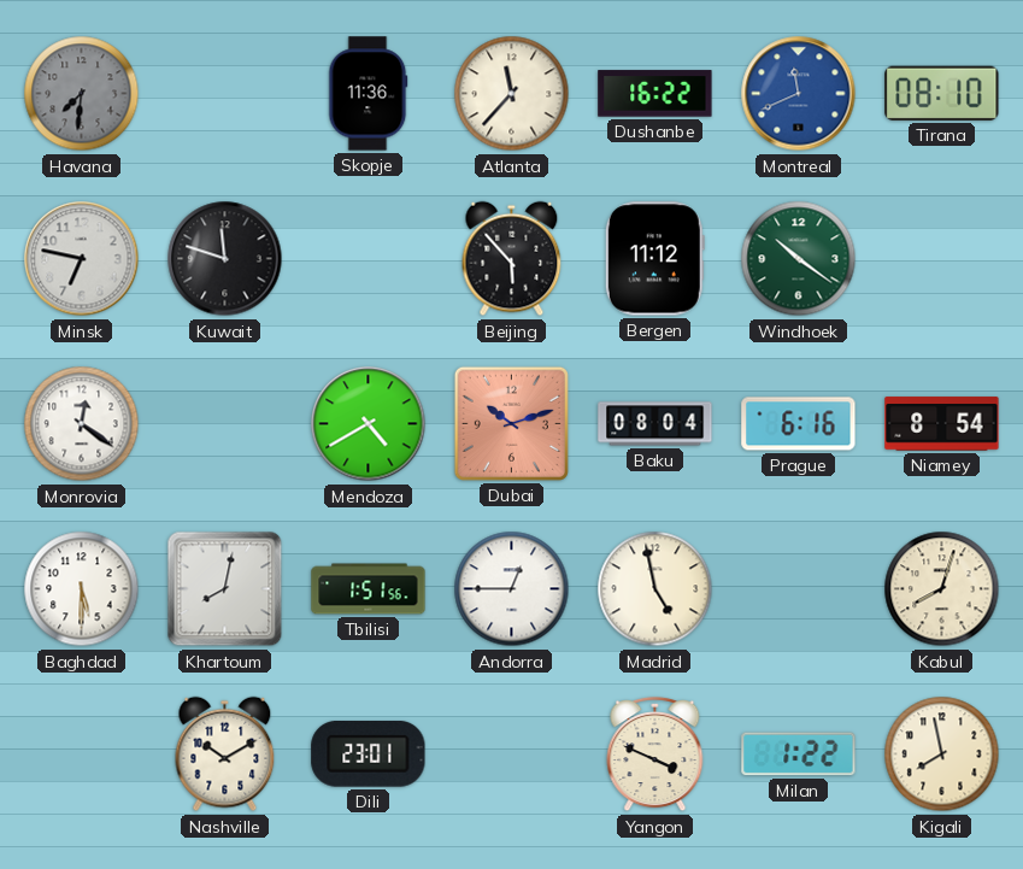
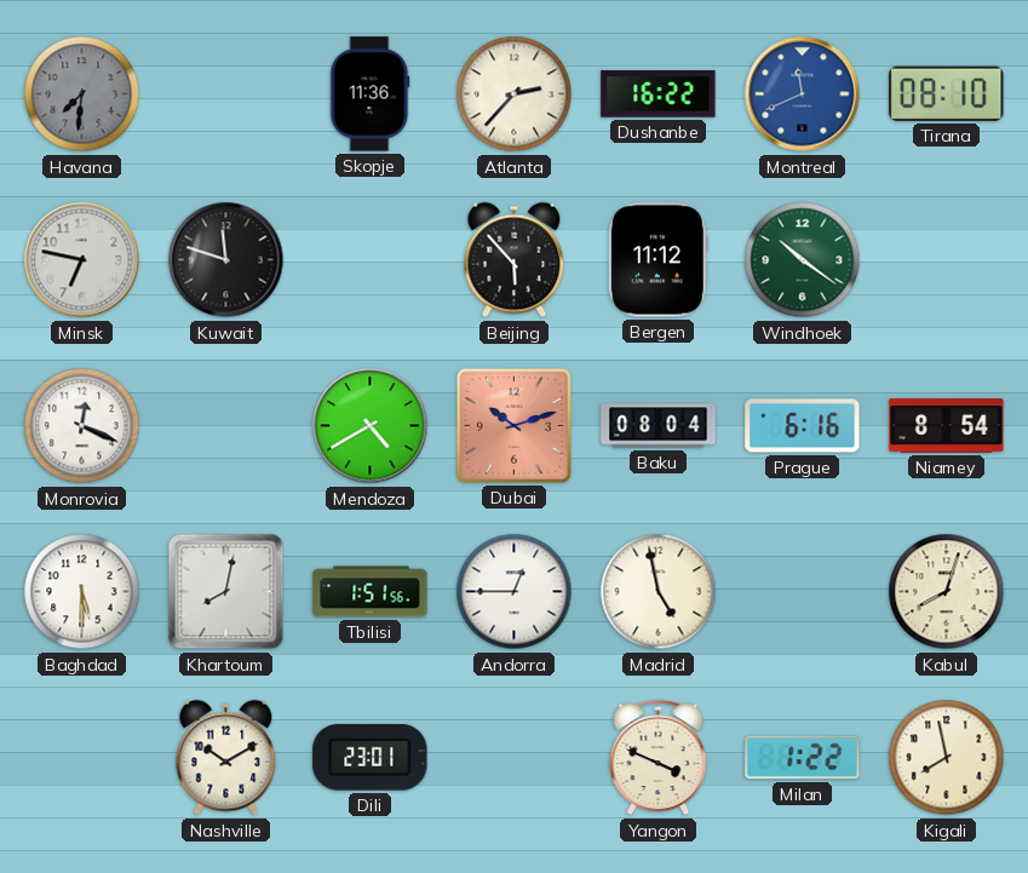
Atlanta: 11:37 -> 2:37 (515, 94)
Monrovia: 12:21 -> 12:19 (82, 426)
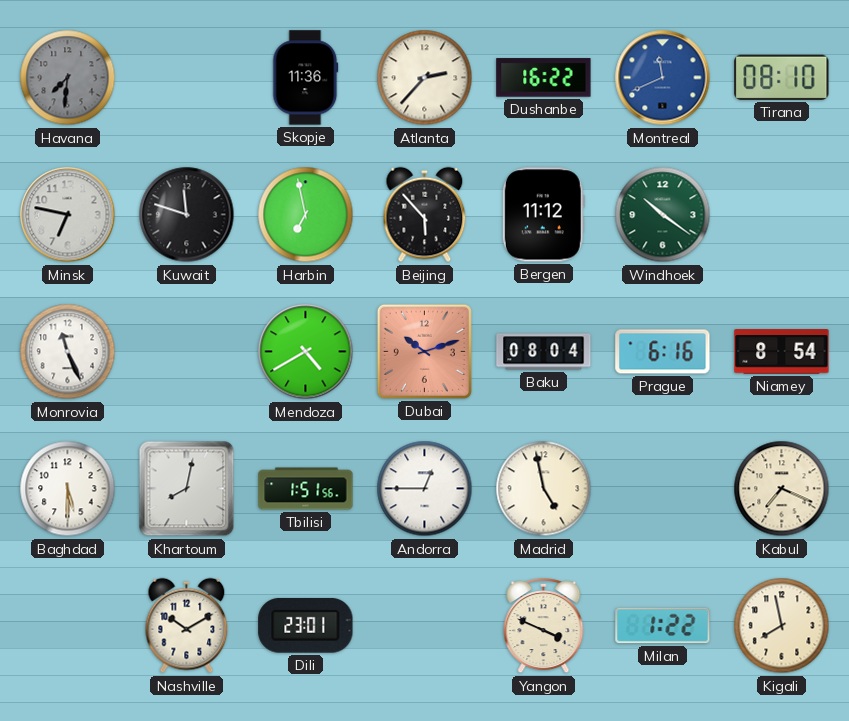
Harbin: none -> 6:58 (306, 215)
Monrovia: 12:19 -> 11:26 (68, 352)
Kabul: 8:03 -> 7:19 (782, 489)
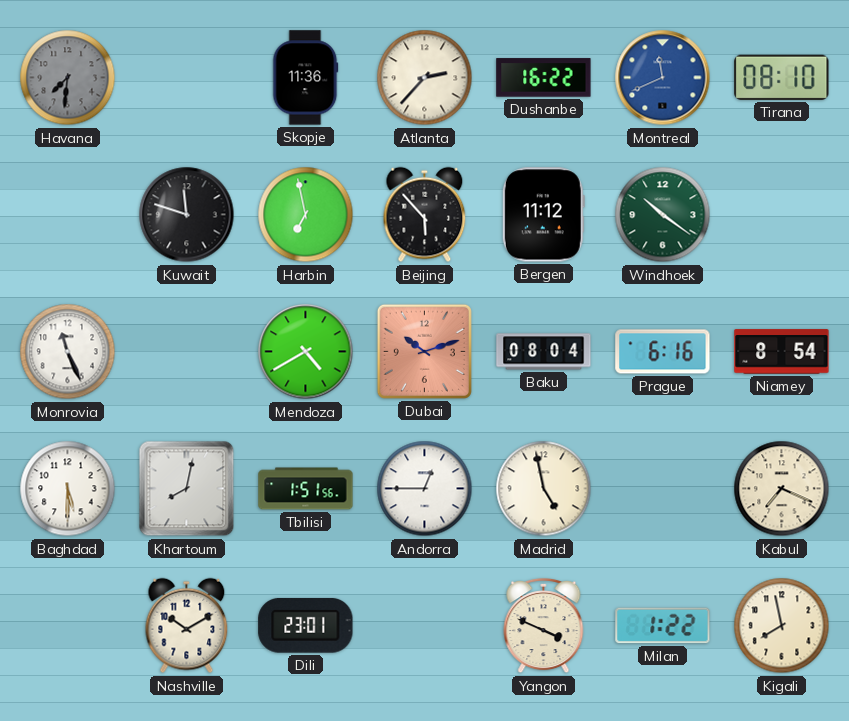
Minsk: 6:47 -> none (68, 215)
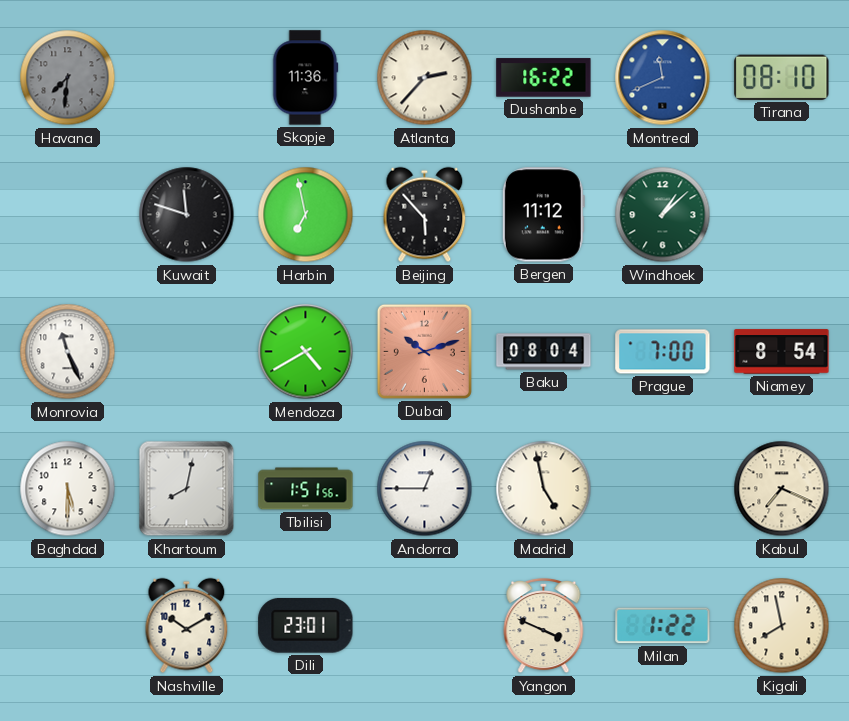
Windhoek: 10:21 -> 1:08 (663, 215)
Prague: 6:16 -> 7:00 (663, 352)
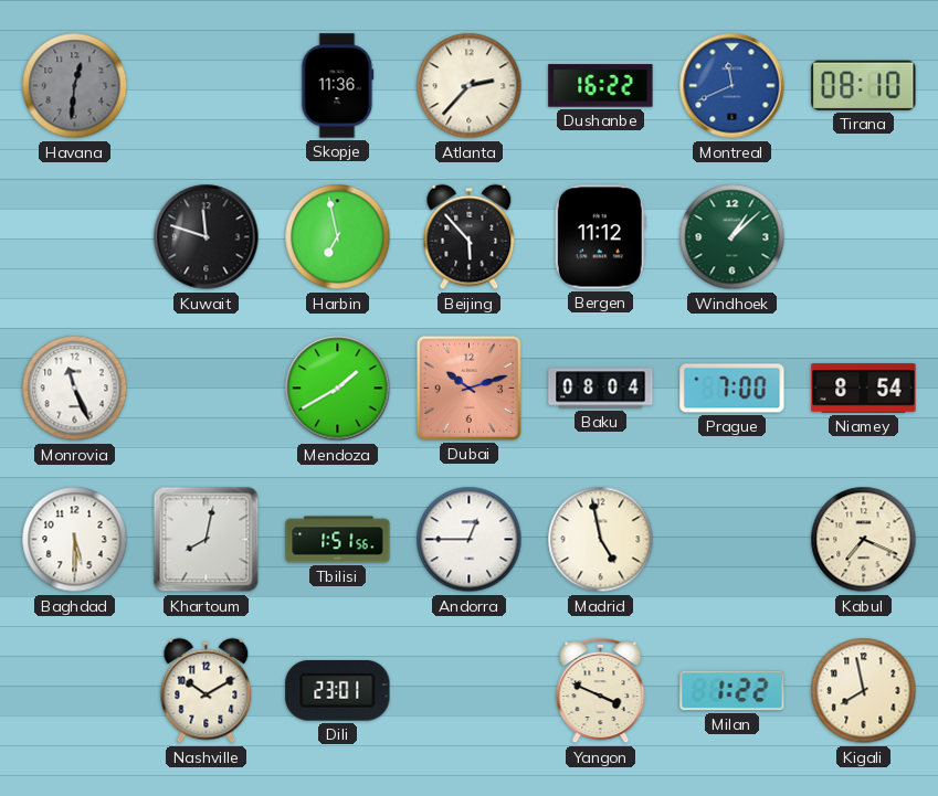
Havana: 7:31 -> 12:31 (75, 86)
Mendoza: 4:40 -> 1:40 (338, 389)
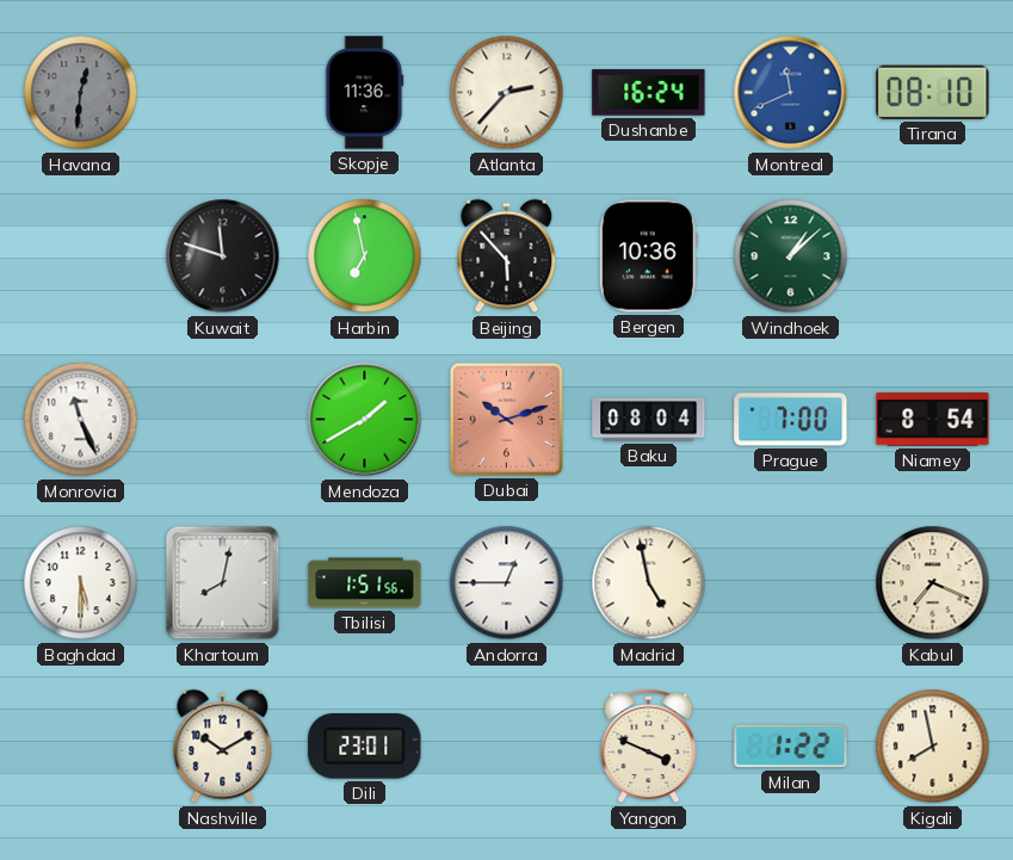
Dushanbe: 16:22 -> 16:24 (649, 93)
Bergen: 11:12 -> 10:36 (648, 256)
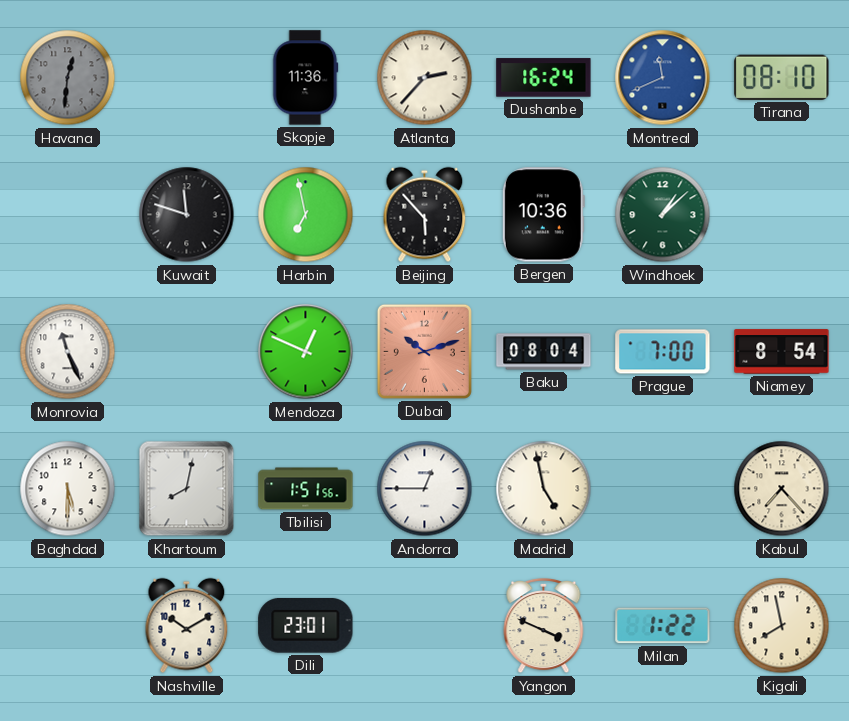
Mendoza: 1:40 -> 12:49 (306, 352)
Kabul: 7:19 -> 7:23 (782, 489)
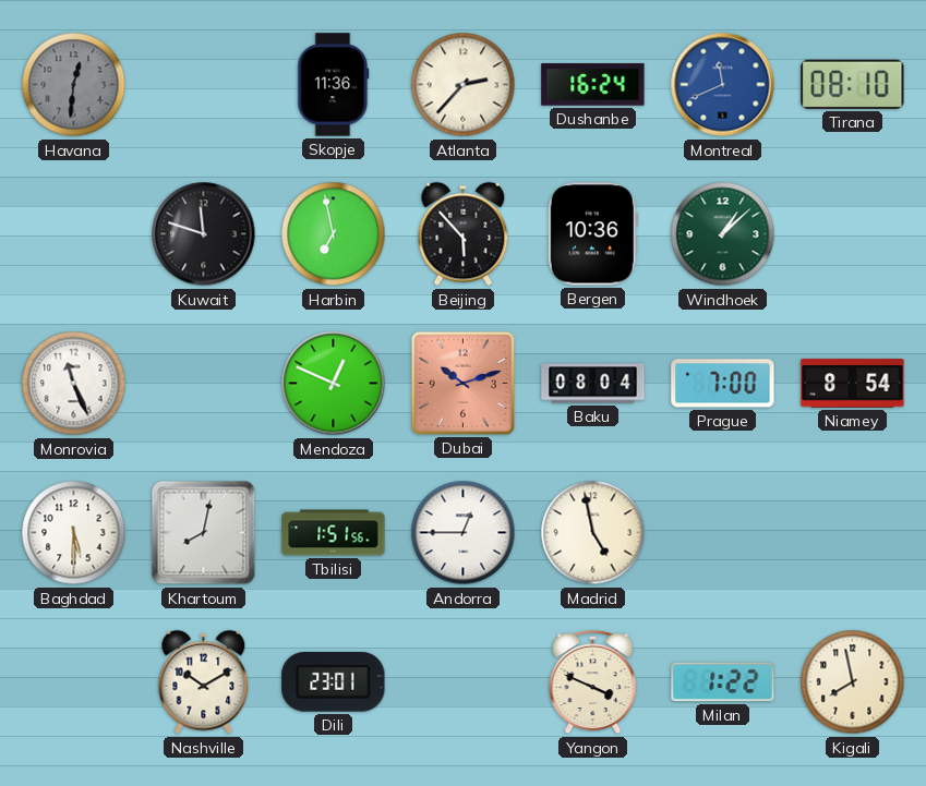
Kabul: 7:23 -> none (782, 489)
